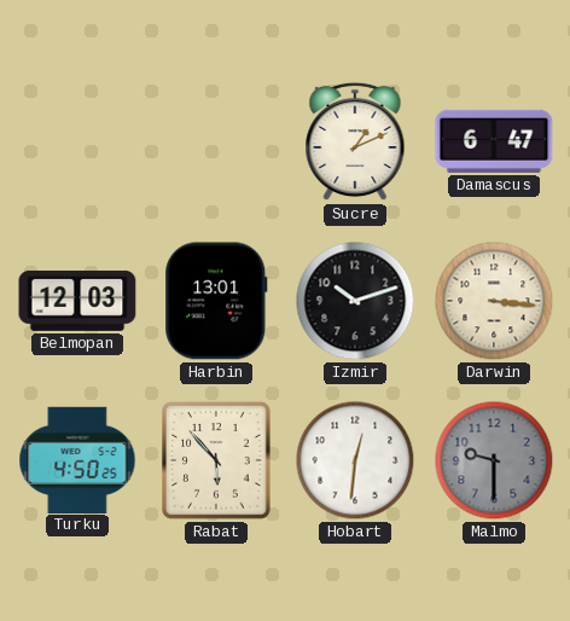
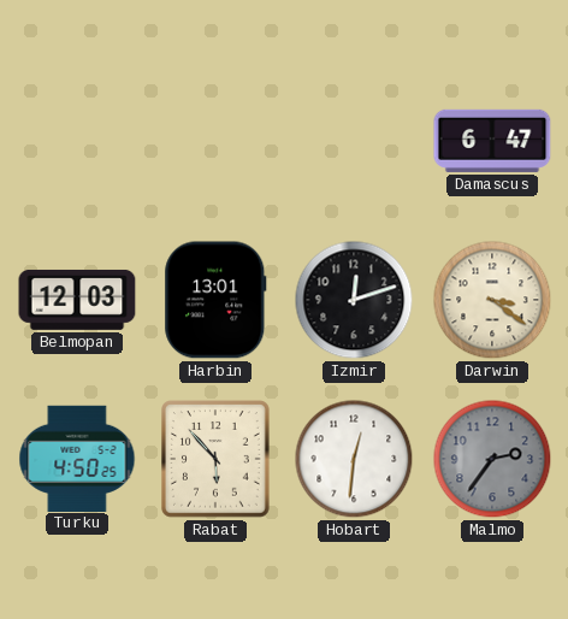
Sucre: 1:11 -> none (355, 141)
Izmir: 10:12 -> 12:12 (354, 300)
Darwin: 3:16 -> 3:21 (492, 300)
Malmo: 9:30 -> 2:36 (492, 459)
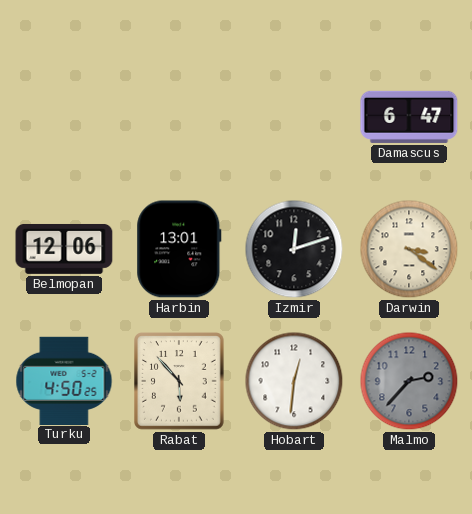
Belmopan: 12:03 -> 12:06 (64, 249)
Malmo: 2:36 -> 2:37 (409, 381)
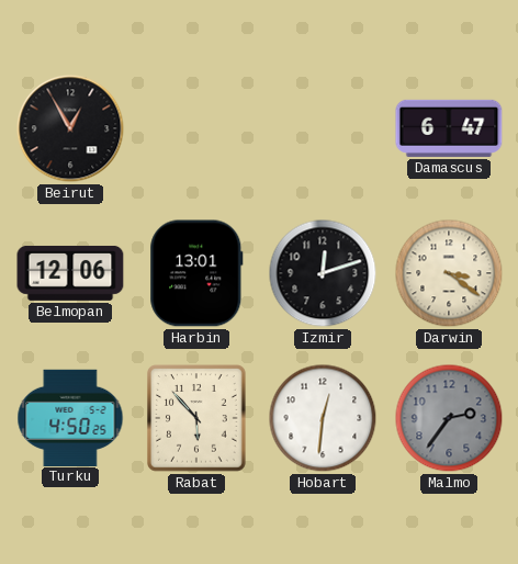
Beirut: none -> 12:55 (70, 128)
Malmo: 2:37 -> 2:36 (449, 418)
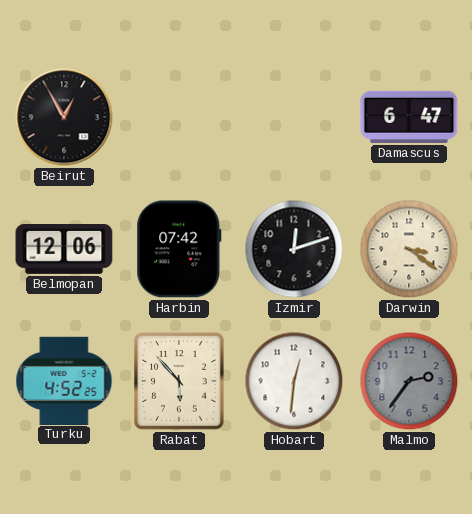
Harbin: 13:01 -> 07:42 (179, 249)
Turku: 4:50 -> 4:52 (64, 380)
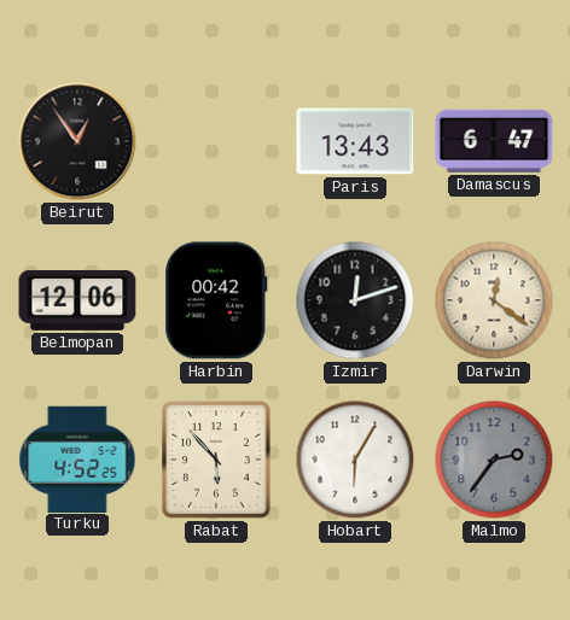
Beirut: 12:55 -> 12:54 (77, 141)
Paris: none -> 13:43 (355, 141)
Harbin: 07:42 -> 00:42 (216, 300)
Darwin: 3:21 -> 12:21 (494, 300)
Hobart: 12:31 -> 6:05 (355, 460)
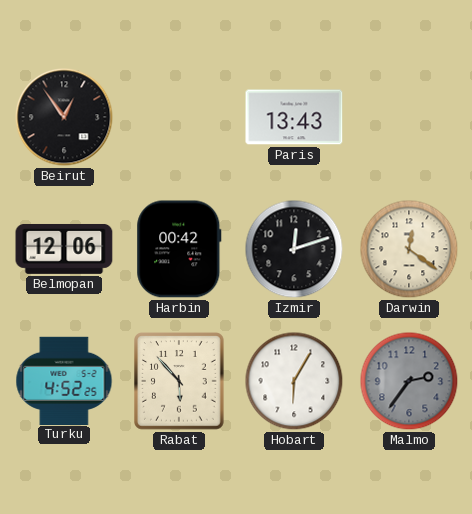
Damascus: 6:47 -> none (494, 141)
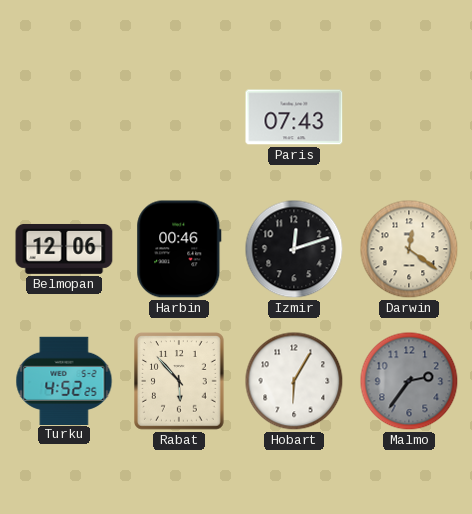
Beirut: 12:54 -> none (64, 117)
Paris: 13:43 -> 07:43 (294, 117)
Harbin: 00:42 -> 00:46 (179, 249)
